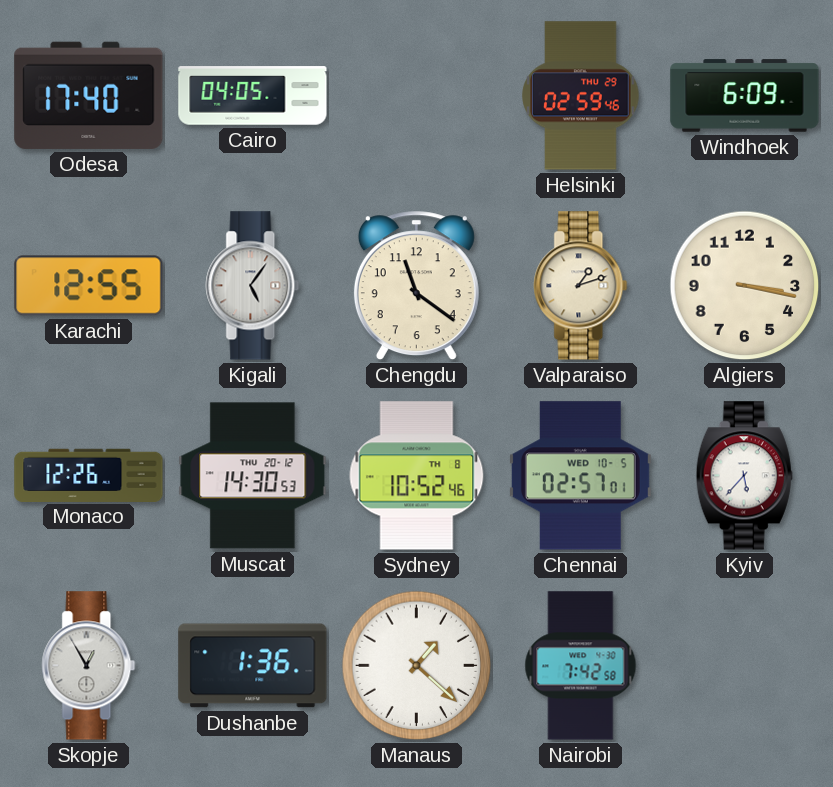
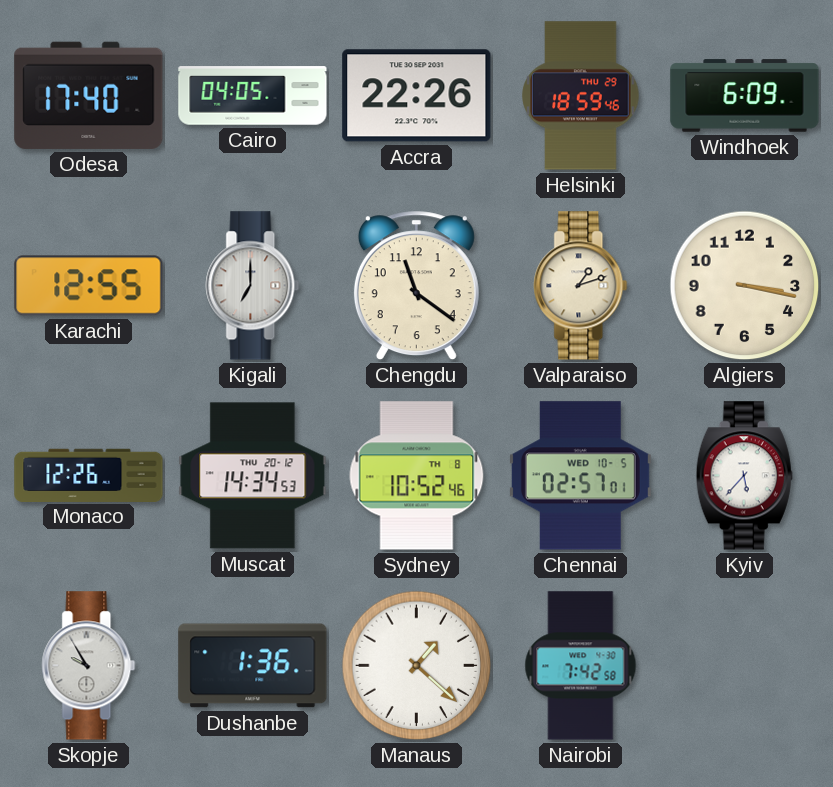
Accra: none -> 22:26 (417, 96)
Helsinki: 02:59 -> 18:59 (581, 96)
Kigali: 5:06 -> 7:00 (253, 286)
Muscat: 14:30 -> 14:34 (253, 476)
Skopje: 12:55 -> 9:55 (89, 666)
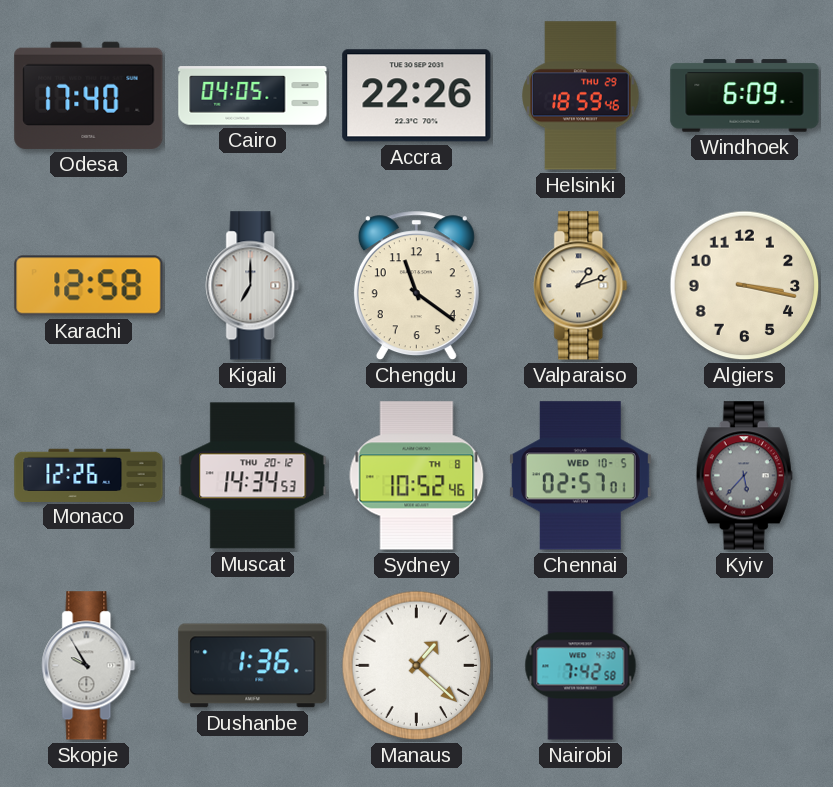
Karachi: 12:55 -> 12:58 (89, 286)
Kyiv dial: white -> grey (744, 476)
